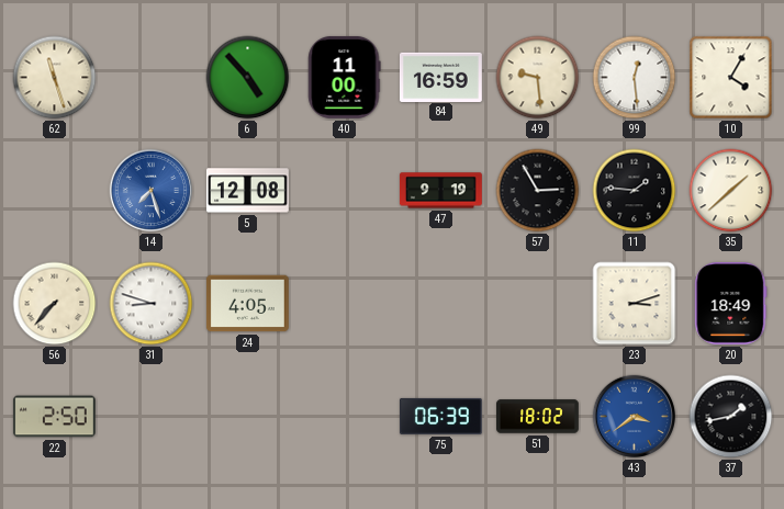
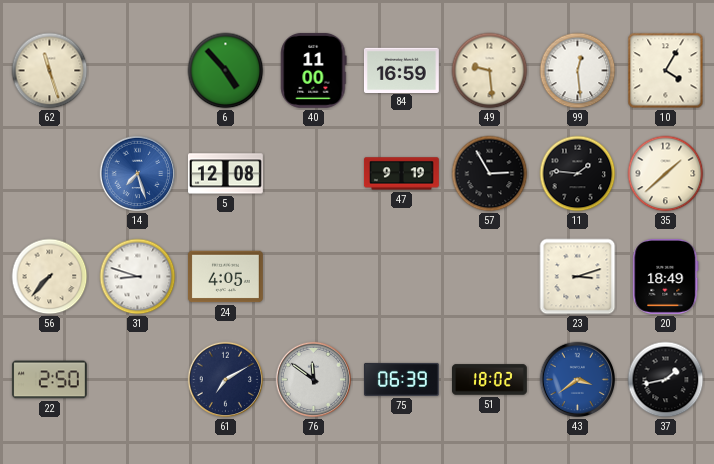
61: none -> 7:10 (226, 380)
76: none -> 11:51 (314, 380)
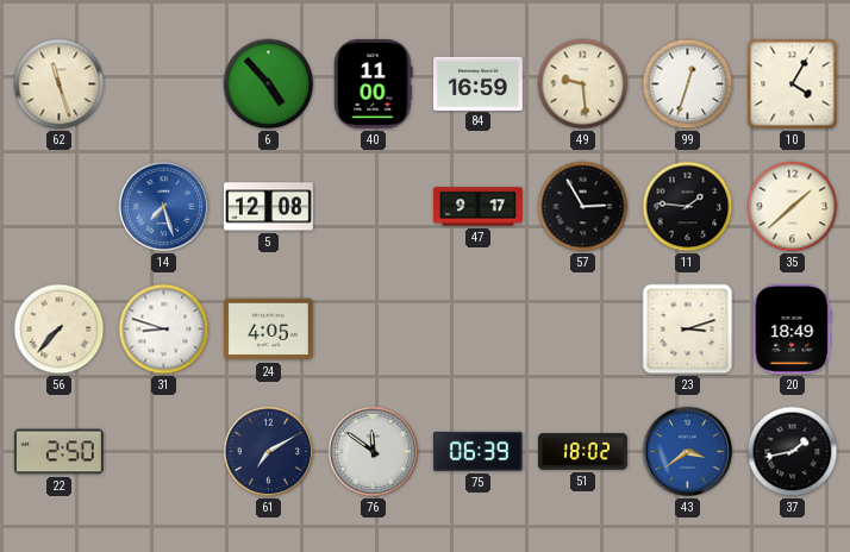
99: 12:29 -> 12:33 (688, 84)
47: 9:19 -> 9:17 (479, 207)
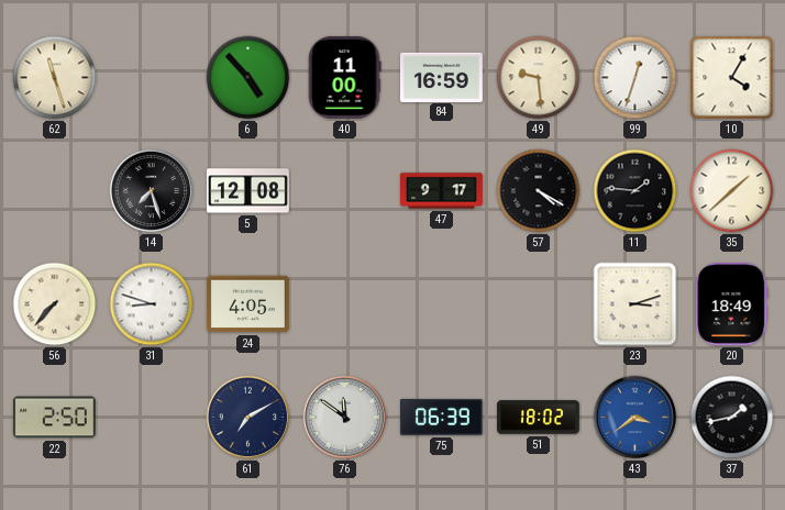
14 dial: blue -> black (152, 191)
57: 2:55 -> 4:20 (539, 191)
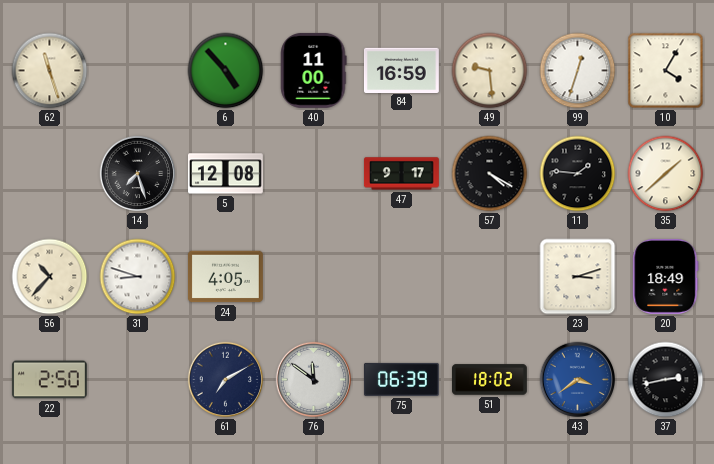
56: 7:37 -> 10:37 (50, 277)
37: 1:43 -> 2:43 (666, 380)
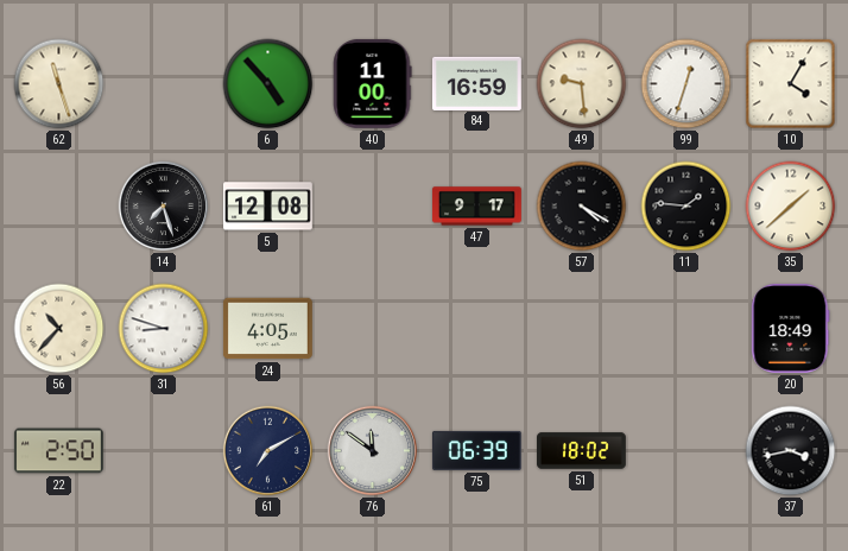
23: 3:12 -> none (578, 277)
43: 3:39 -> none (578, 380)
37: 2:43 -> 3:43 (791, 451)
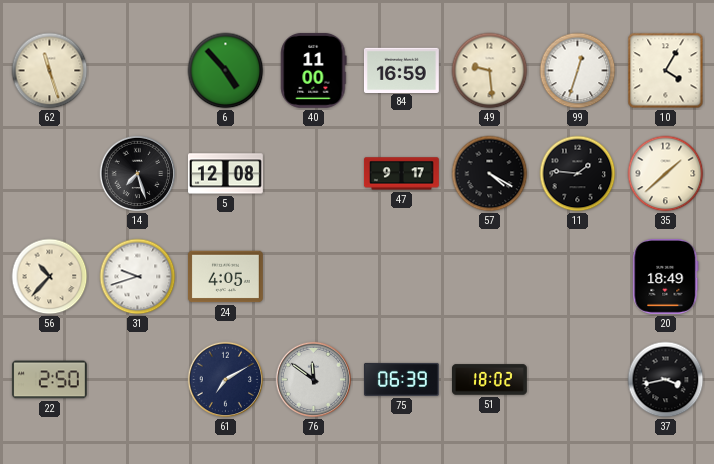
31: 8:48 -> 9:42 (138, 277)
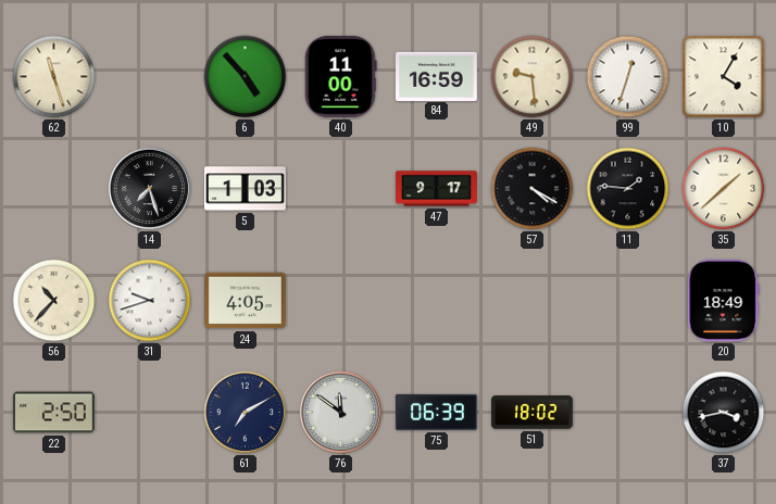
5: 12:08 -> 1:03 (245, 189)
